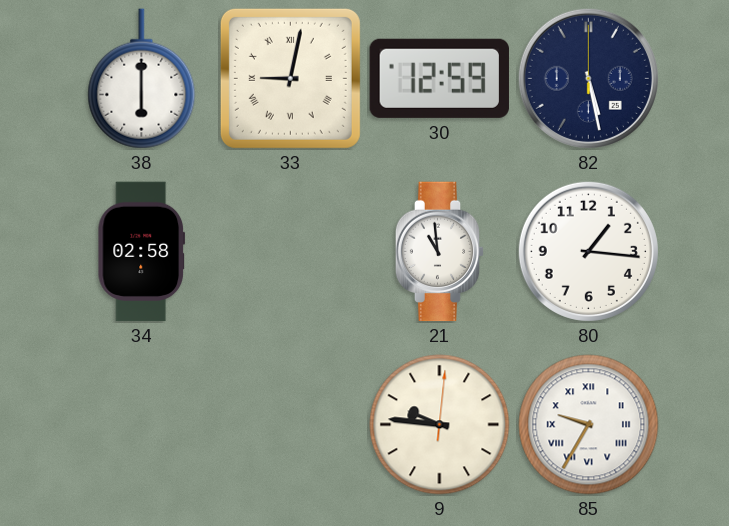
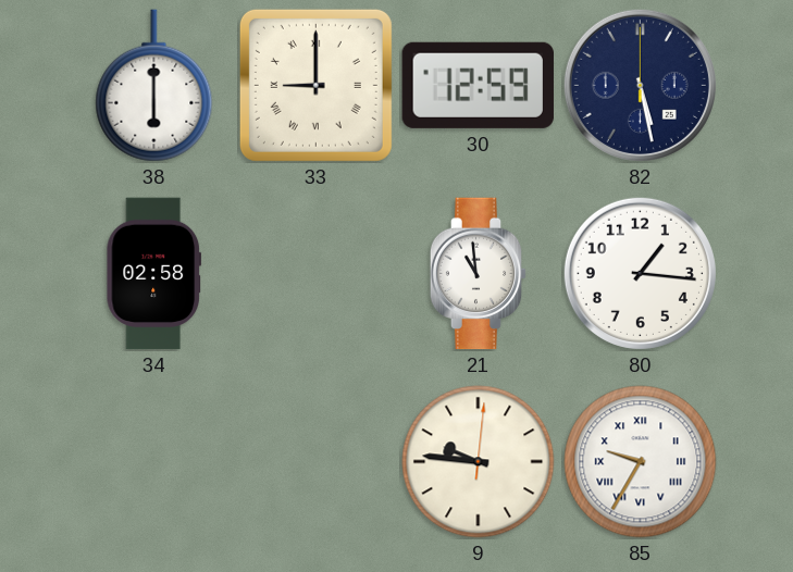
33: 9:02 -> 9:00 (315, 85)
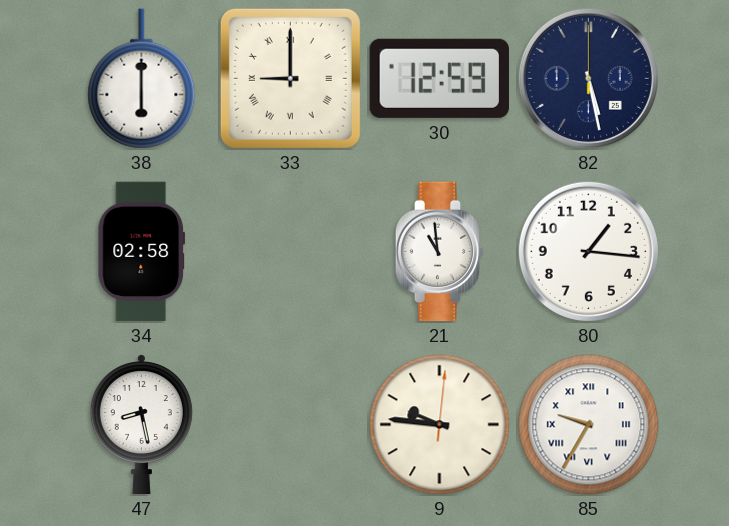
47: none -> 8:28 (141, 425)
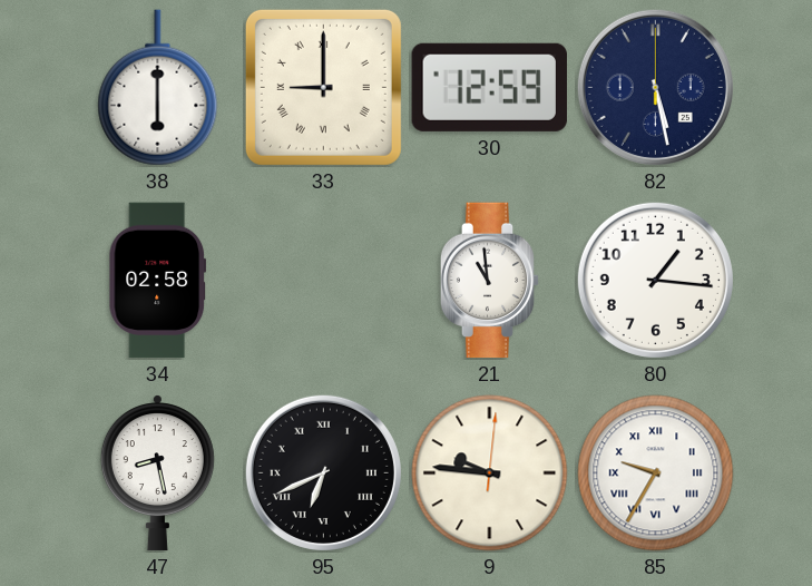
95: none -> 6:41 (323, 472)
